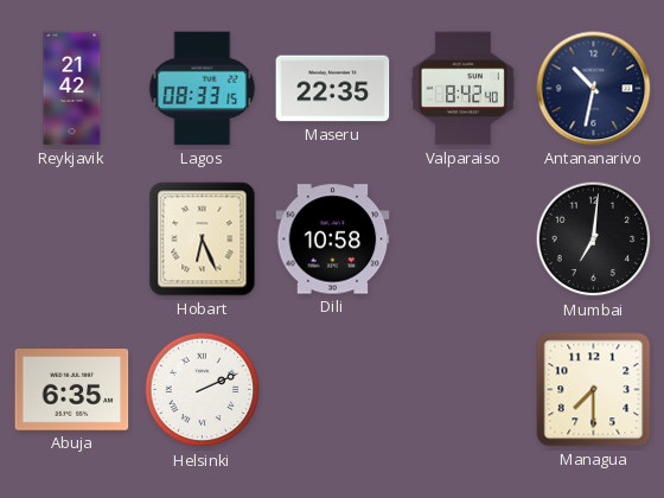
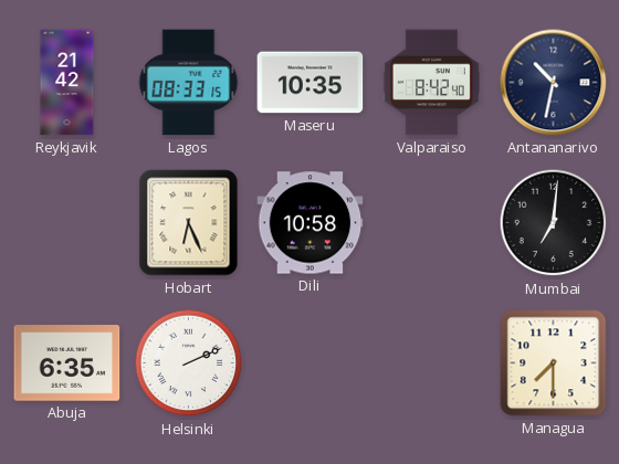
Maseru: 22:35 -> 10:35 (311, 83)
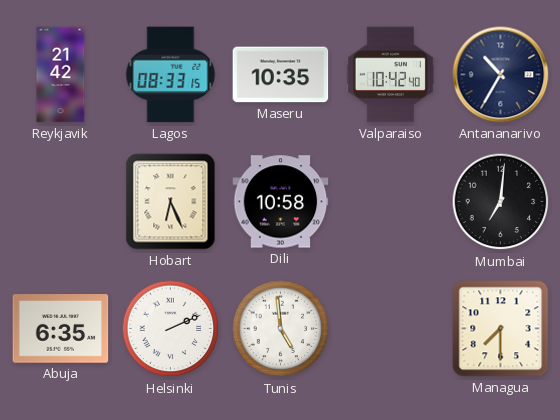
Valparaiso: 8:42 -> 10:42 (390, 75)
Antananarivo: 10:32 -> 10:35 (501, 75)
Tunis: none -> 4:59 (281, 329)
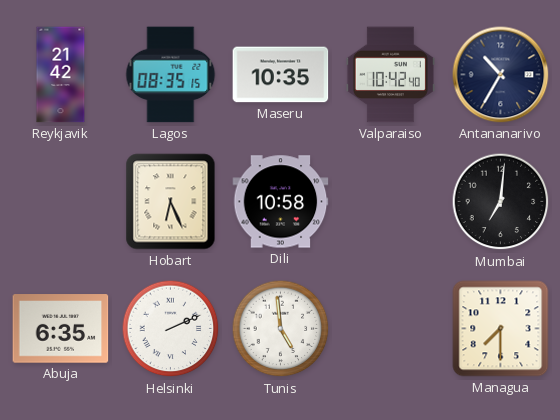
Lagos: 08:33 -> 08:35 (171, 75)
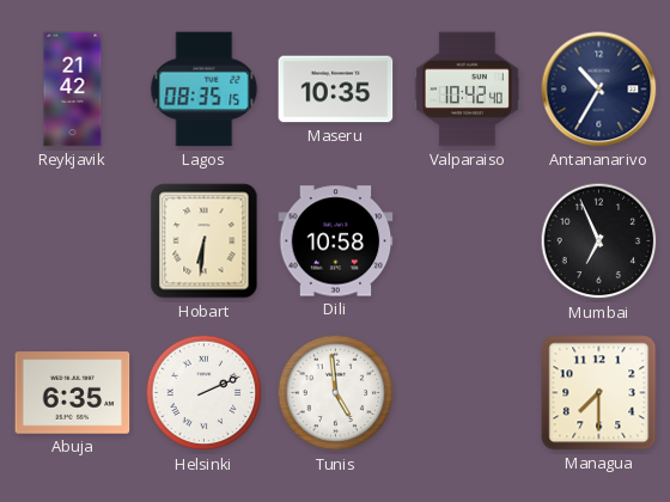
Hobart: 6:26 -> 6:31 (205, 241)
Mumbai: 7:01 -> 6:56 (599, 241)
